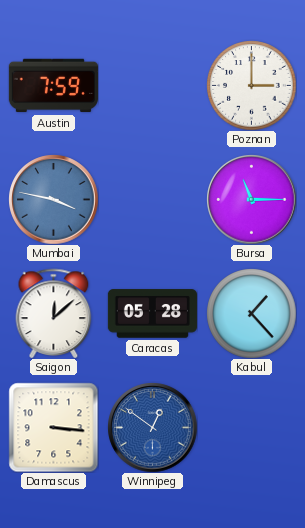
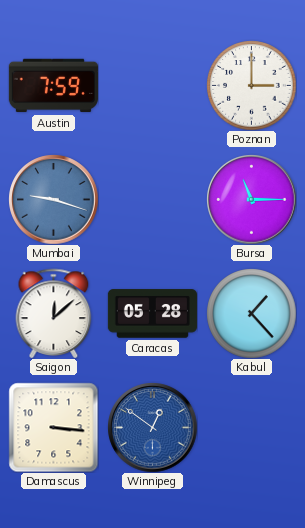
Mumbai: 3:47 -> 9:18 (53, 199)
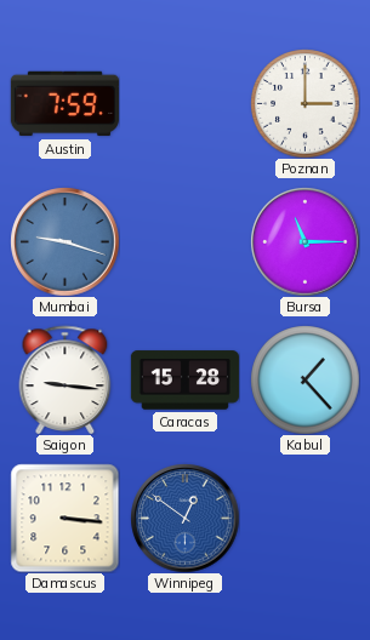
Saigon: 12:08 -> 9:16 (66, 379)
Caracas: 05:28 -> 15:28 (184, 381)
